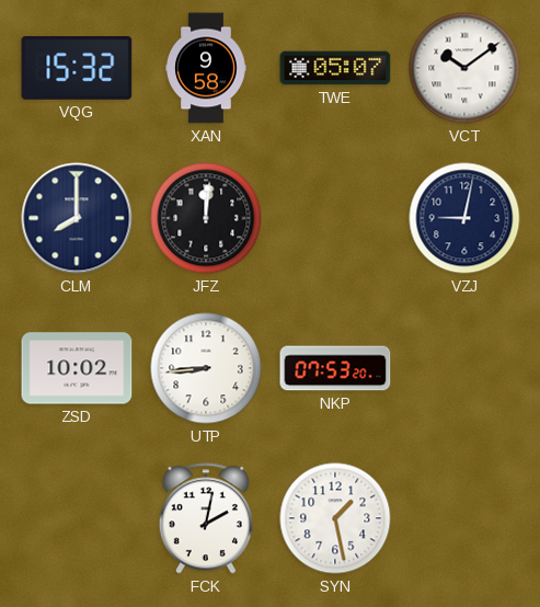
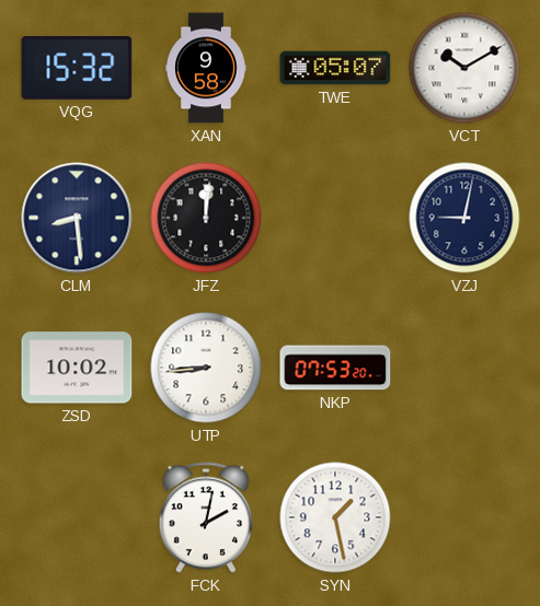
VCT: 10:09 -> 10:10 (464, 68)
CLM: 8:00 -> 8:29 (77, 218)
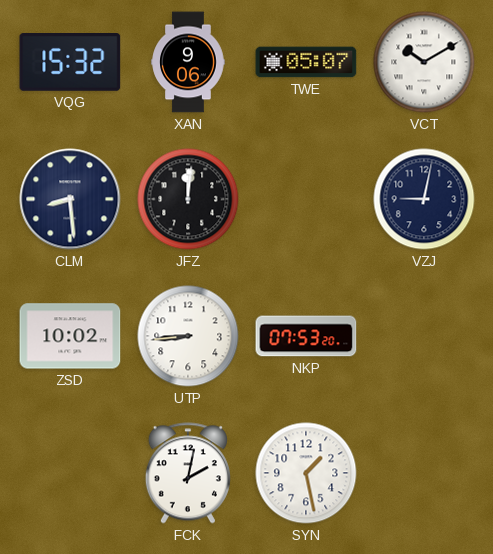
XAN: 9:58 -> 9:06 (188, 62)
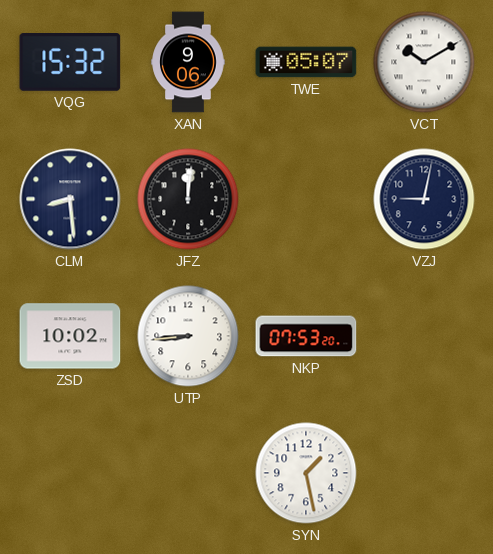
FCK: 2:02 -> none (188, 473)
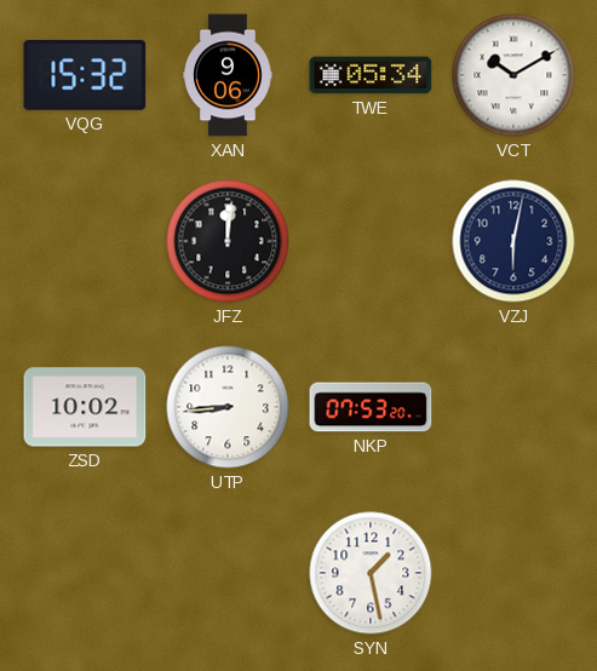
TWE: 05:07 -> 05:34 (371, 75)
CLM: 8:29 -> none (70, 199)
VZJ: 9:02 -> 6:02 (513, 241)
